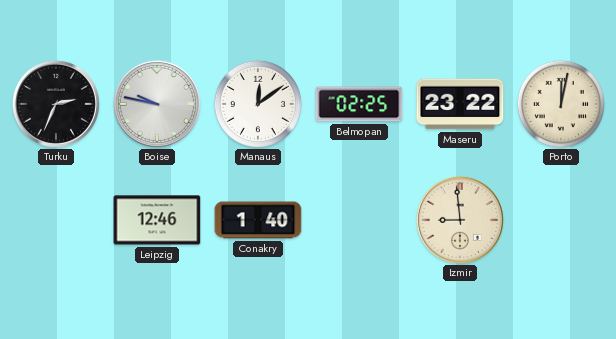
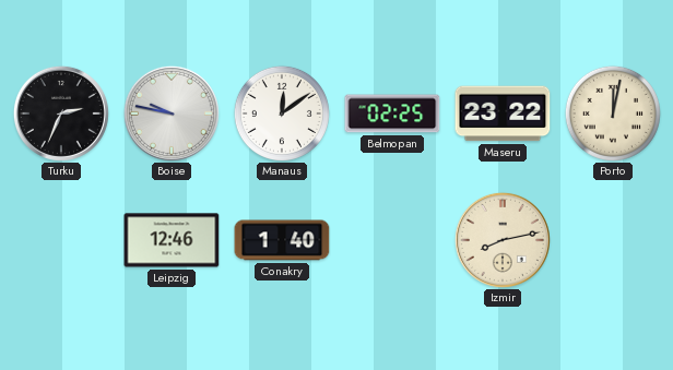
Izmir: 8:59 -> 8:13 (503, 240)
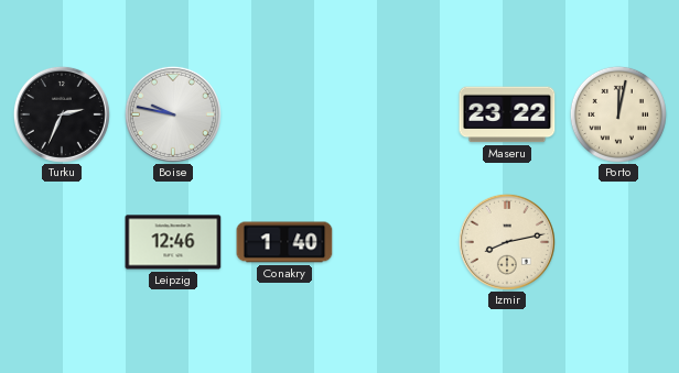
Manaus: 12:09 -> none (282, 114)
Belmopan: 02:25 -> none (392, 114)
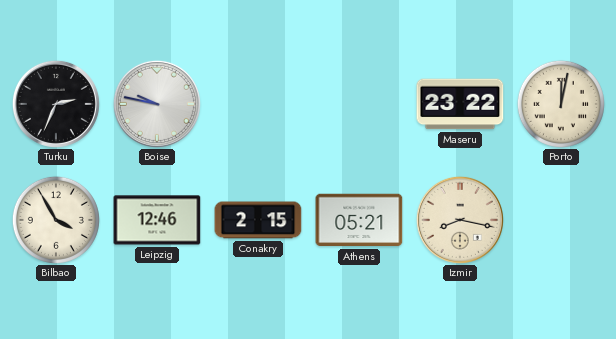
Bilbao: none -> 3:55 (56, 220)
Conakry: 1:40 -> 2:15 (258, 220)
Athens: none -> 05:21 (359, 220)
Izmir: 8:13 -> 8:17 (460, 220)
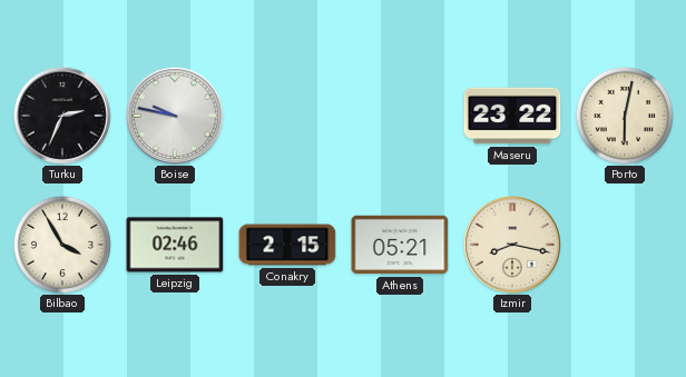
Porto: 12:02 -> 6:02 (625, 116)
Leipzig: 12:46 -> 02:46 (175, 245)
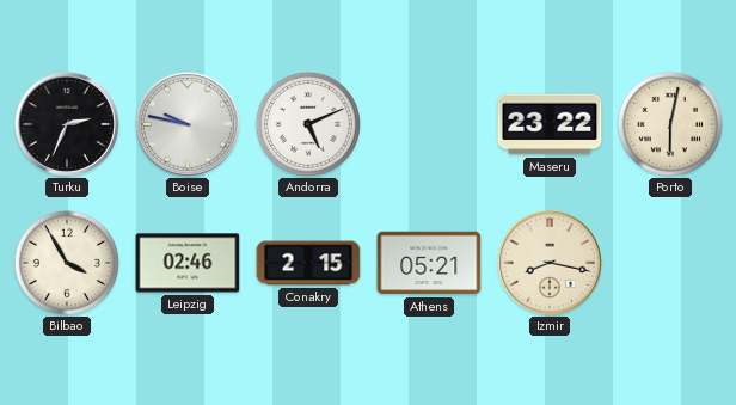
Andorra: none -> 5:11 (308, 124)
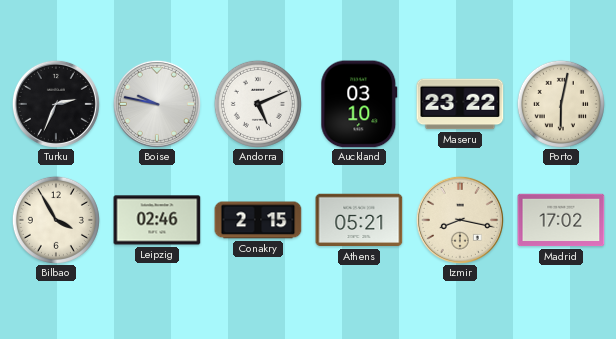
Auckland: none -> 03:10 (359, 104)
Madrid: none -> 17:02 (561, 220)
